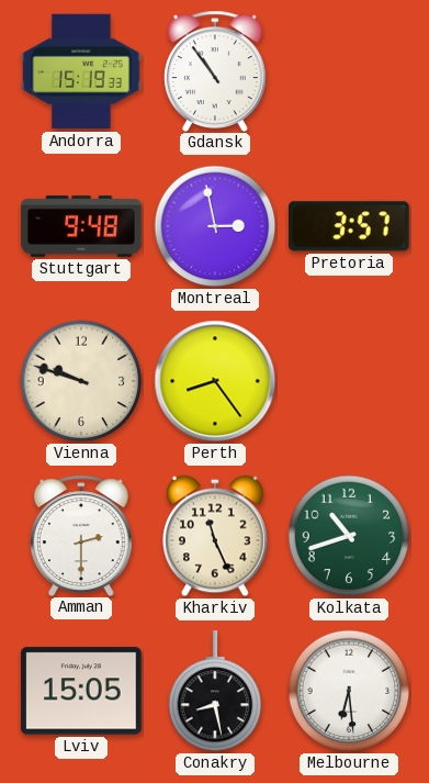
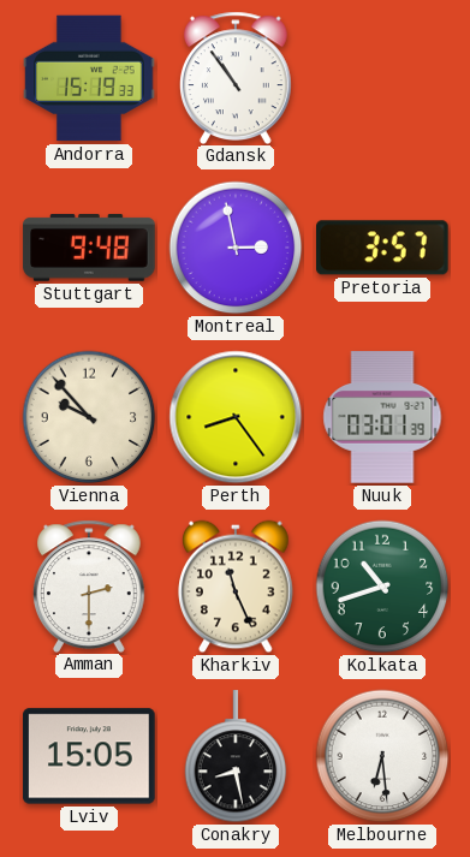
Vienna: 9:48 -> 9:53 (89, 417)
Nuuk: none -> 03:01 (382, 417)
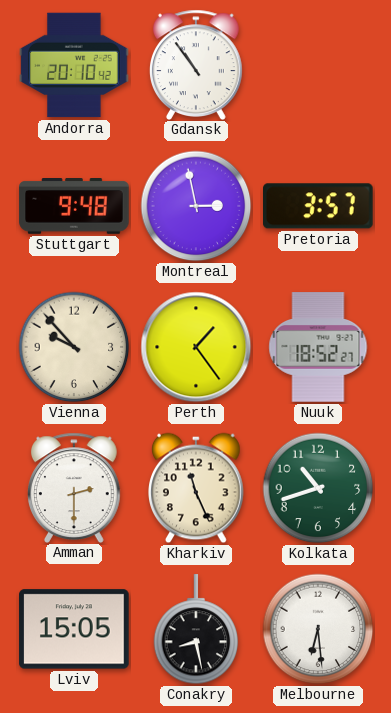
Andorra: 15:19 -> 20:10 (74, 65)
Perth: 8:24 -> 1:24 (196, 347)
Nuuk: 03:01 -> 18:52 (318, 347)
